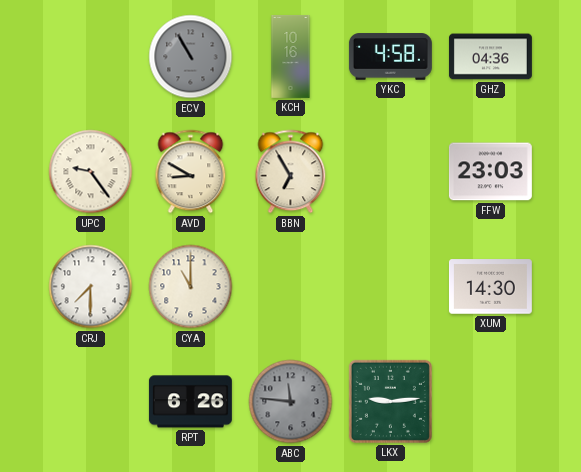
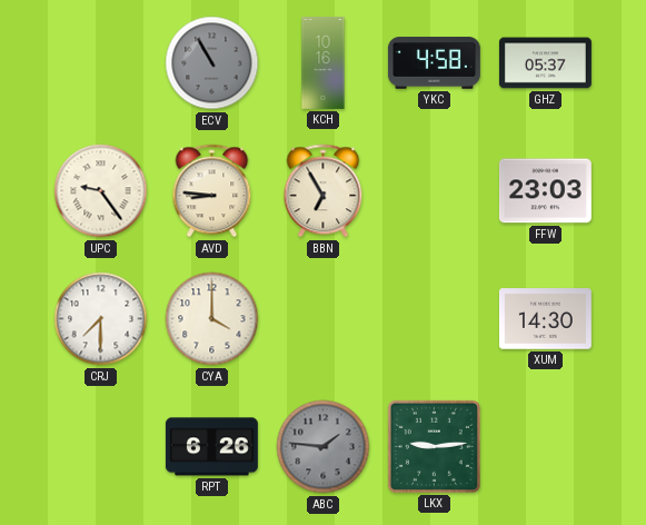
GHZ: 04:36 -> 05:37 (545, 63)
AVD: 8:50 -> 8:46 (212, 191)
CYA: 11:00 -> 4:00 (212, 319)
ABC: 11:46 -> 1:46 (324, 447)
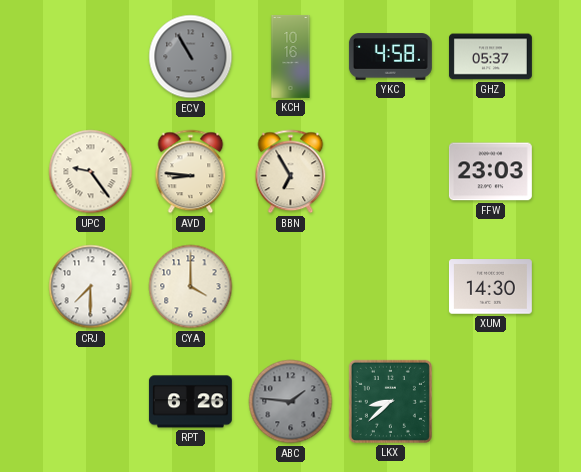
LKX: 9:14 -> 8:38 (390, 401)
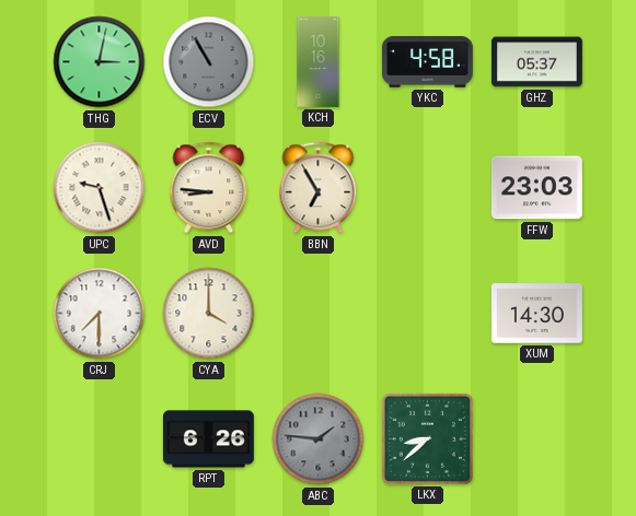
THG: none -> 3:02 (100, 62)
UPC: 9:24 -> 9:27 (100, 188)
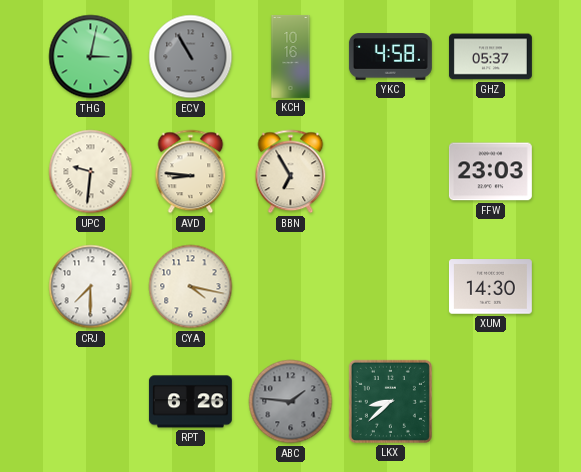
UPC: 9:27 -> 9:31 (91, 172)
CYA: 4:00 -> 4:17 (191, 287)
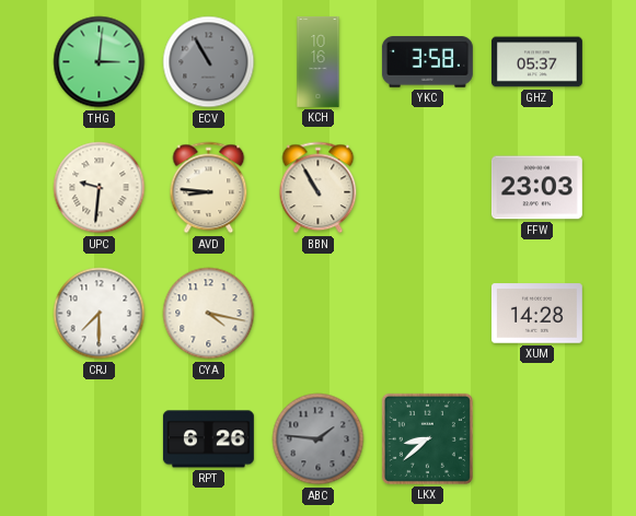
THG: 3:02 -> 3:01 (100, 62)
YKC: 4:58 -> 3:58 (427, 62)
BBN: 6:55 -> 10:55 (319, 188)
XUM: 14:30 -> 14:28 (536, 314)
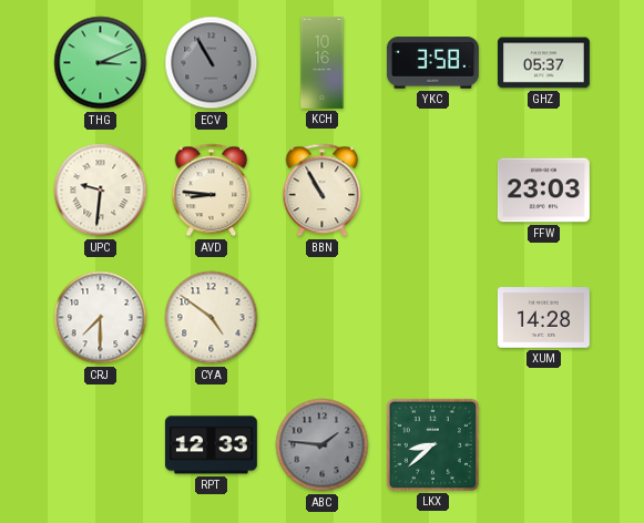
THG: 3:01 -> 3:11 (101, 63)
CYA: 4:17 -> 4:51 (212, 318)
RPT: 6:26 -> 12:33 (211, 445)
